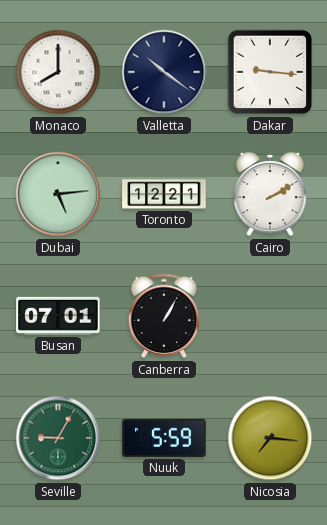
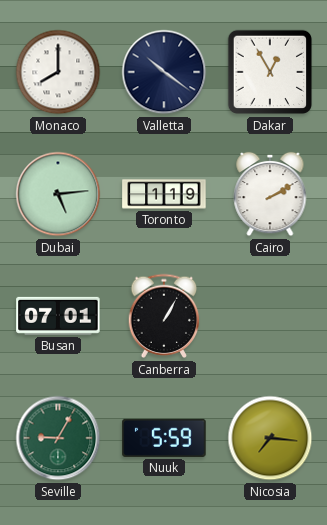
Dakar: 9:16 -> 12:55 (270, 72)
Toronto: 12:21 -> 1:19 (164, 194)
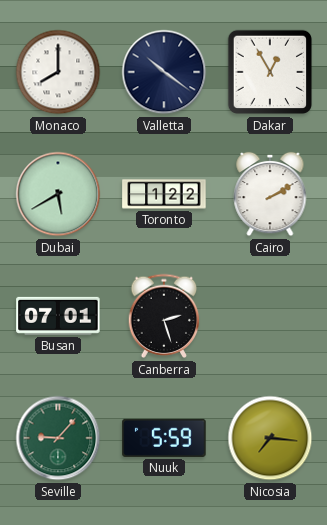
Dubai: 5:14 -> 5:40 (58, 194)
Toronto: 1:19 -> 1:22 (164, 194)
Canberra: 1:05 -> 2:27 (164, 316)
Seville: 9:05 -> 9:07 (58, 438)
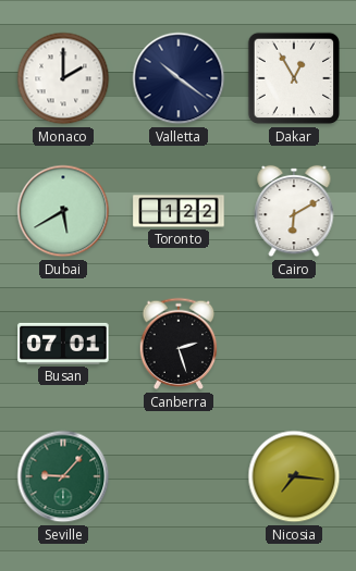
Monaco: 8:00 -> 2:00 (63, 78)
Cairo: 2:10 -> 6:10 (294, 211)
Nuuk: 5:59 -> none (164, 438)
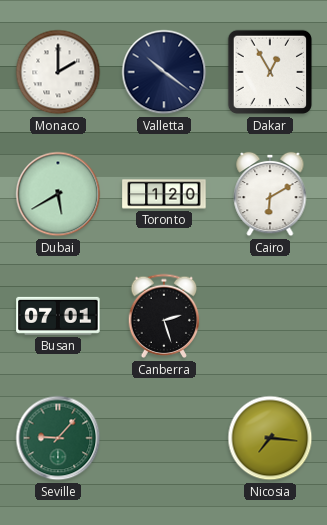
Toronto: 1:22 -> 1:20 (164, 194)
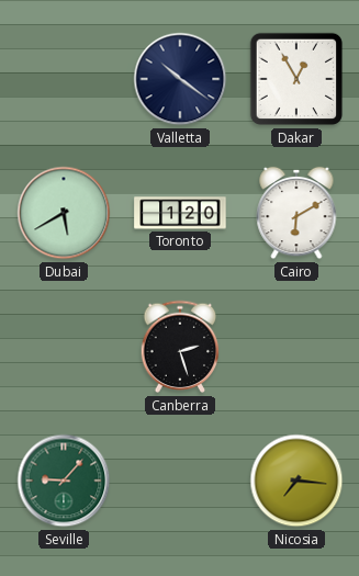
Monaco: 2:00 -> none (58, 72)
Busan: 07:01 -> none (58, 316)
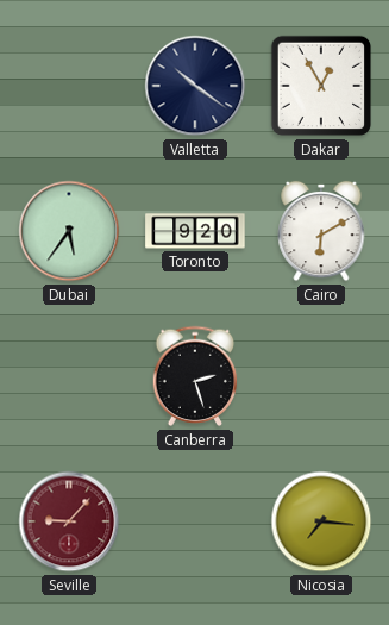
Dubai: 5:40 -> 5:36 (69, 231)
Toronto: 1:20 -> 9:20 (195, 231)
Seville dial: green -> burgundy (69, 521)
